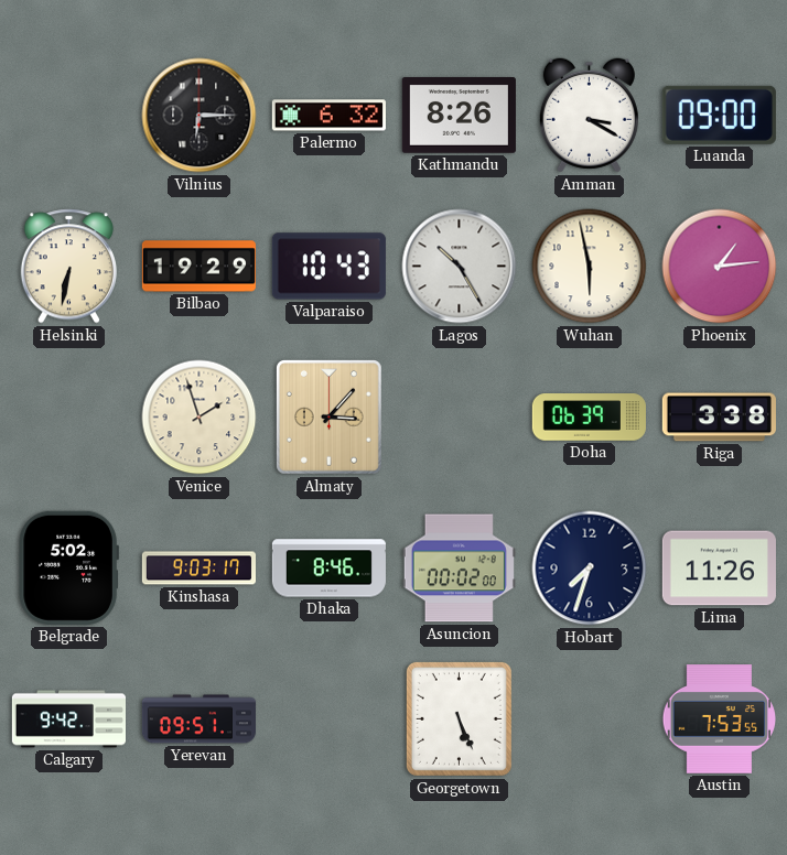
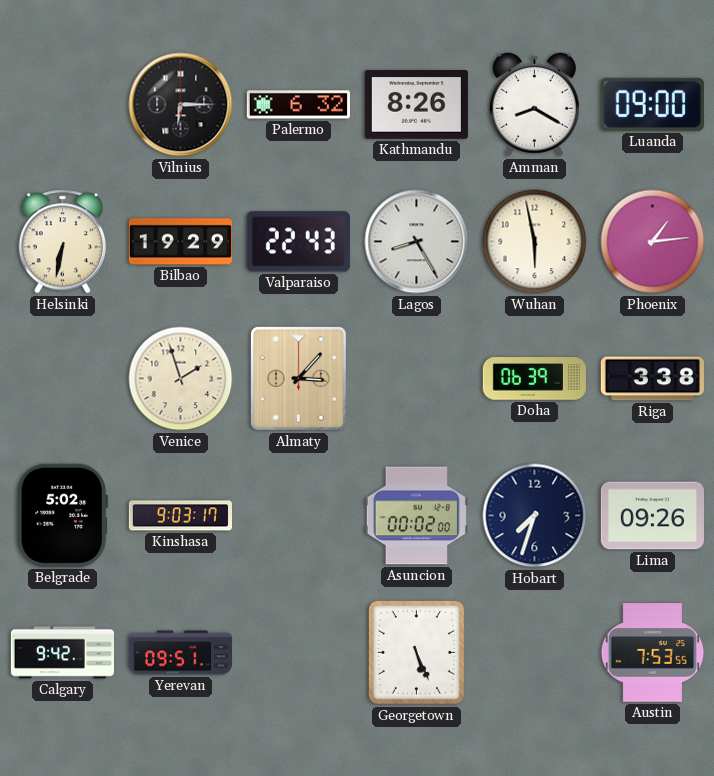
Amman: 3:20 -> 8:20 (534, 105)
Valparaiso: 10:43 -> 22:43 (298, 242)
Lagos: 10:25 -> 8:25 (417, 242)
Dhaka: 8:46 -> none (328, 569)
Lima: 11:26 -> 09:26 (652, 516)
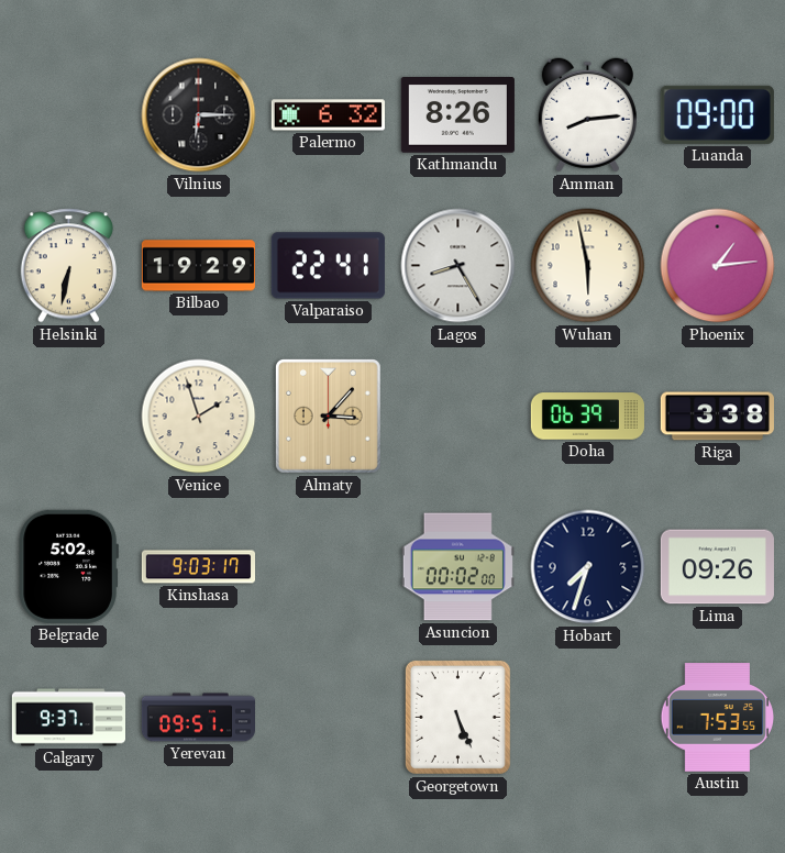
Amman: 8:20 -> 8:14 (587, 115)
Valparaiso: 22:43 -> 22:41 (328, 266)
Calgary: 9:42 -> 9:37 (68, 718)
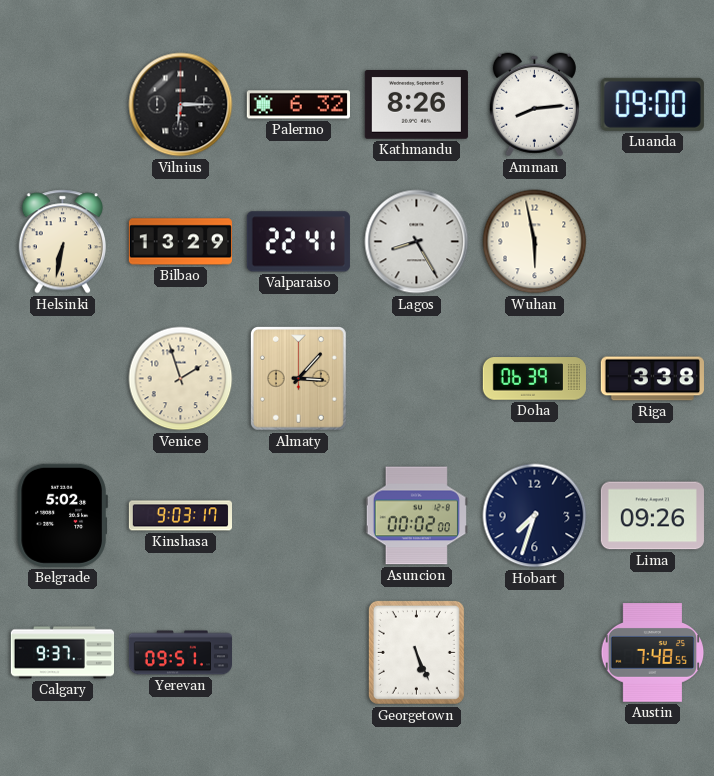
Bilbao: 19:29 -> 13:29 (180, 242)
Phoenix: 1:14 -> none (718, 266)
Austin: 7:53 -> 7:48 (653, 653)
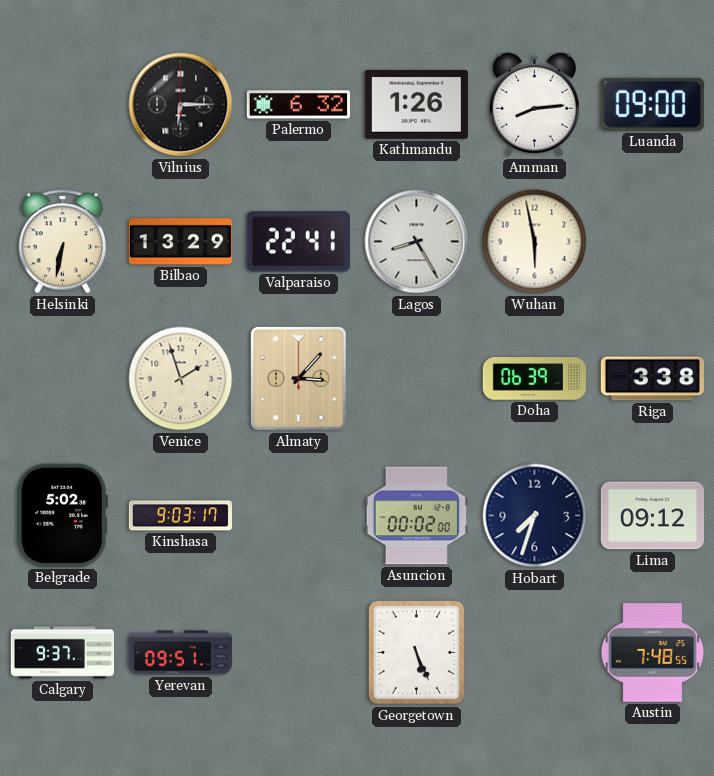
Kathmandu: 8:26 -> 1:26 (416, 105)
Lima: 09:26 -> 09:12 (652, 516)
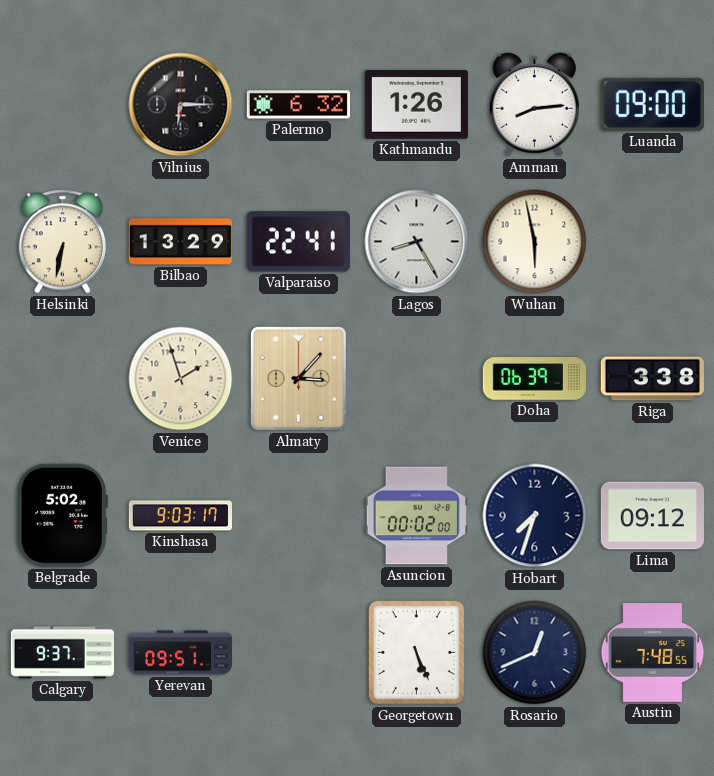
Rosario: none -> 12:41 (535, 653)
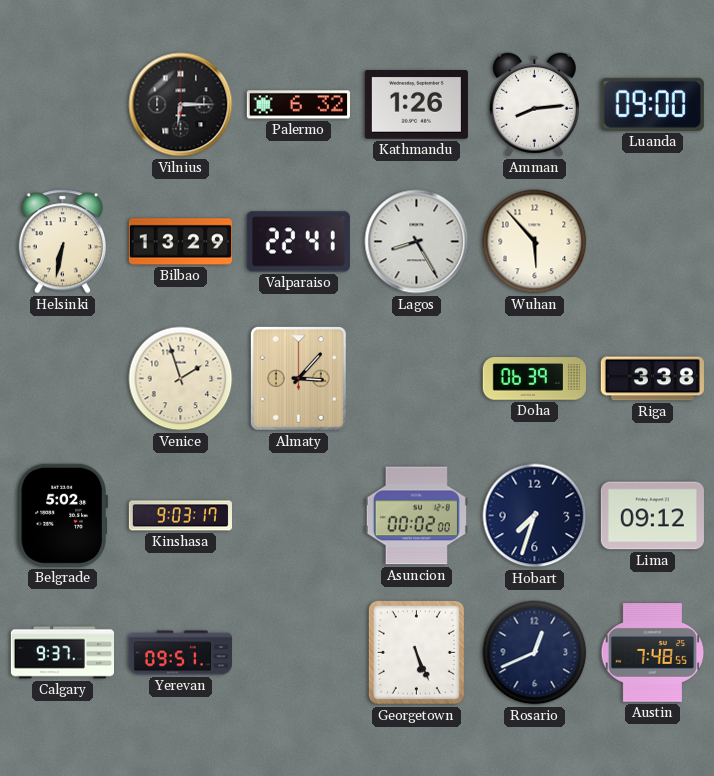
Wuhan: 5:58 -> 5:53 (535, 242)
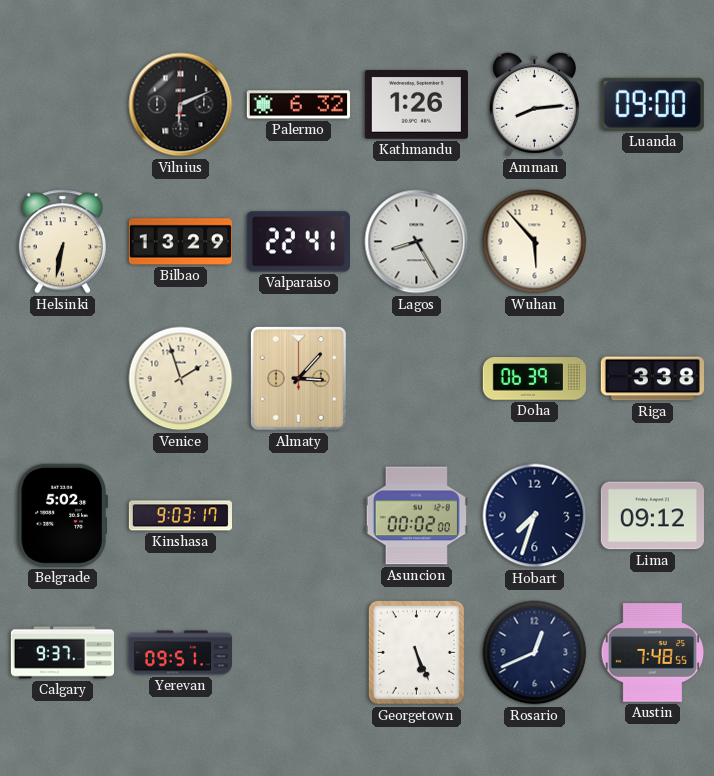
Vilnius: 6:15 -> 6:11 (181, 105)
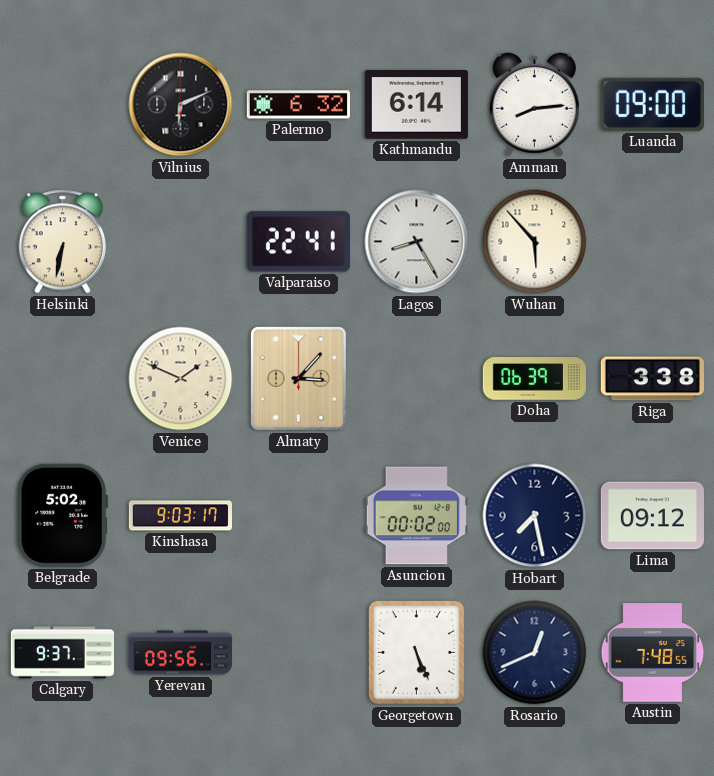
Kathmandu: 1:26 -> 6:14 (416, 105)
Bilbao: 13:29 -> none (180, 242)
Venice: 1:57 -> 1:49 (181, 379)
Hobart: 7:33 -> 7:28 (535, 516)
Yerevan: 09:51 -> 09:56 (180, 653)
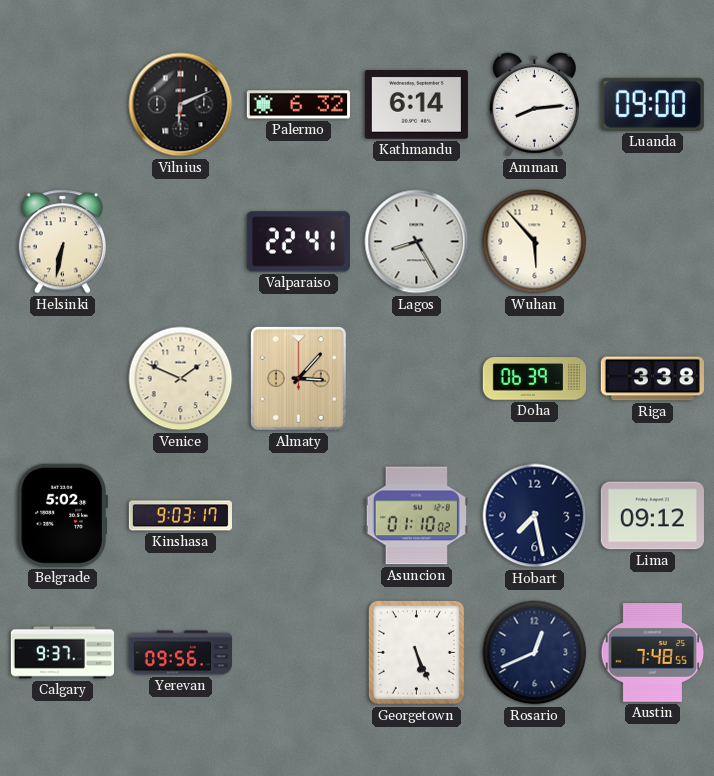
Asuncion: 00:02 -> 01:10 (416, 516)
